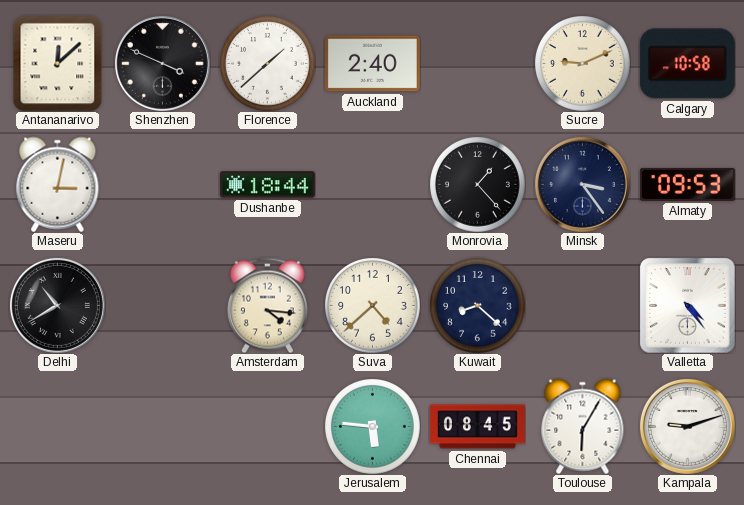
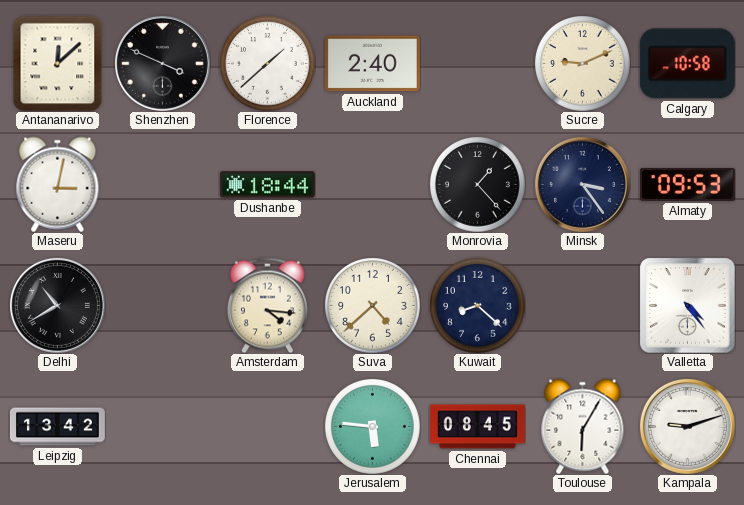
Leipzig: none -> 13:42 (57, 427)
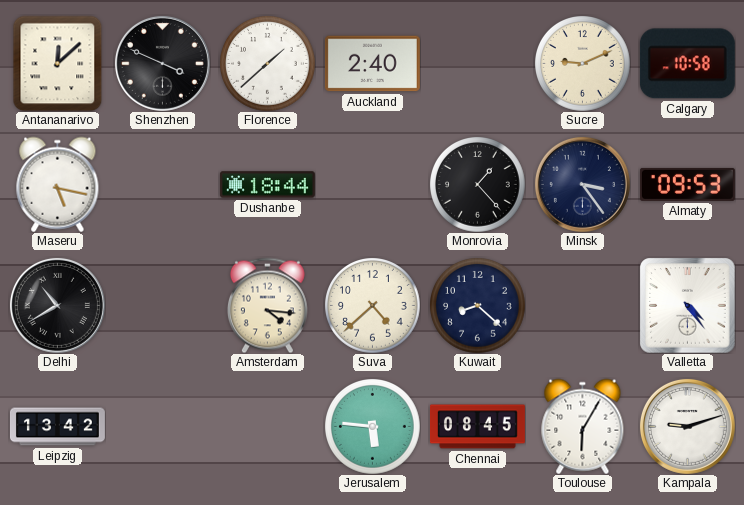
Maseru: 3:02 -> 5:17 (58, 184)
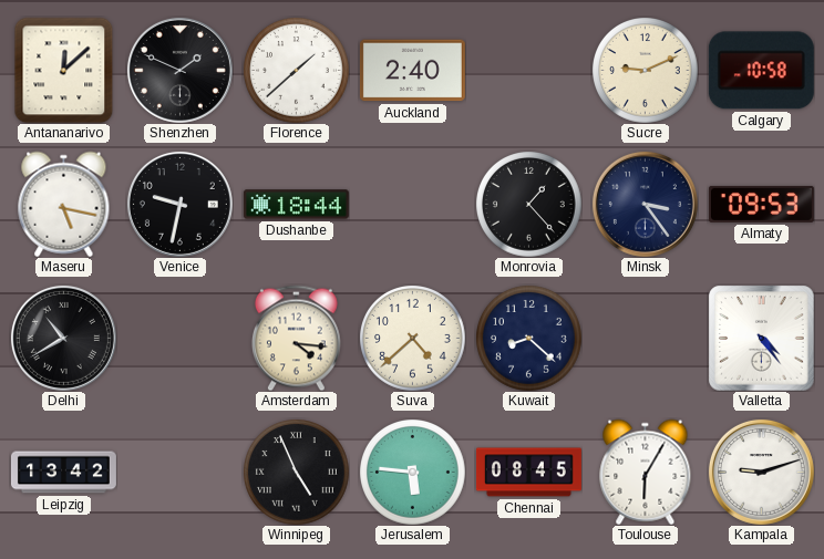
Shenzhen: 3:49 -> 1:49 (179, 70)
Venice: none -> 9:32 (179, 204)
Winnipeg: none -> 4:56 (297, 473)
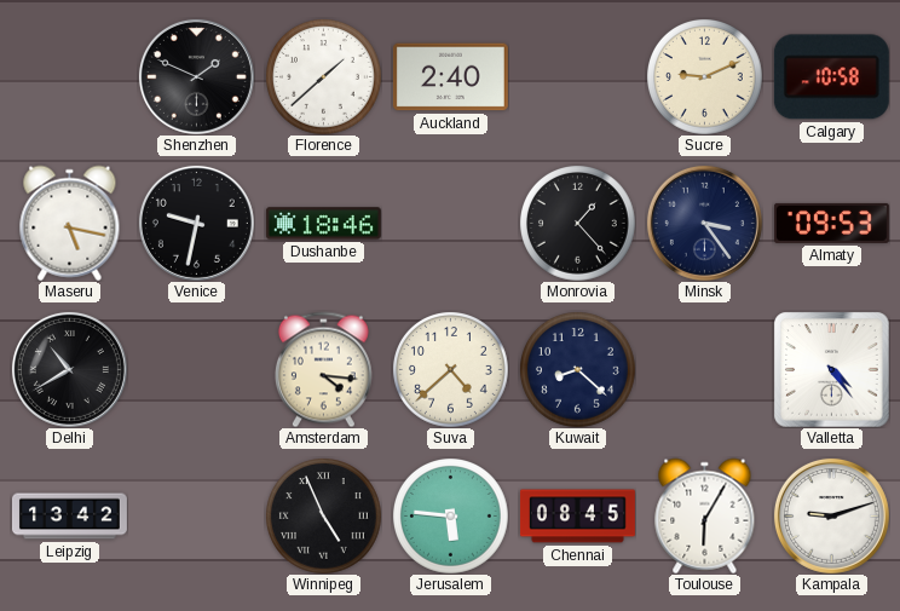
Antananarivo: 12:08 -> none (64, 70)
Dushanbe: 18:44 -> 18:46 (323, 224)
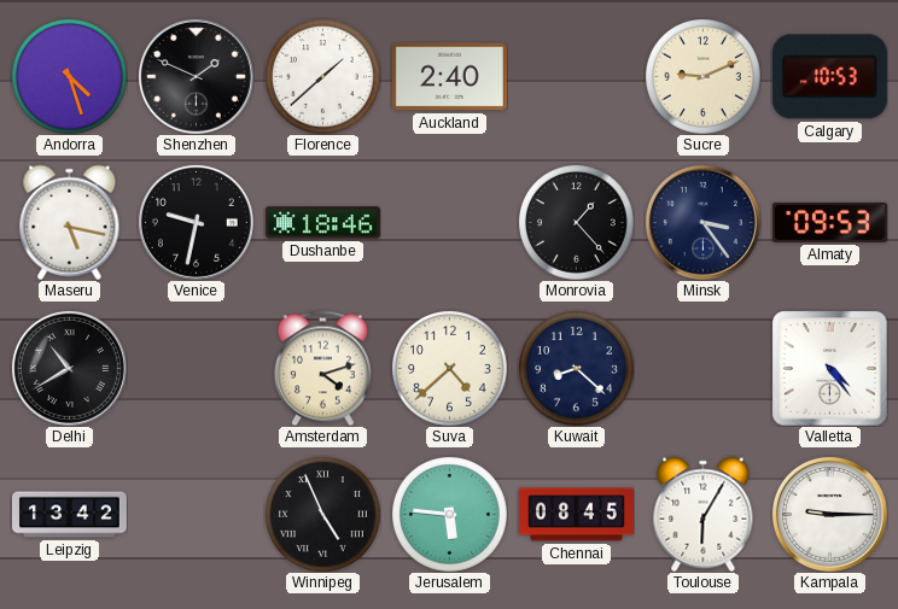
Andorra: none -> 4:27 (70, 77)
Calgary: 10:58 -> 10:53 (829, 77)
Amsterdam: 4:16 -> 4:12 (322, 368)
Kampala: 9:12 -> 9:15 (829, 514)
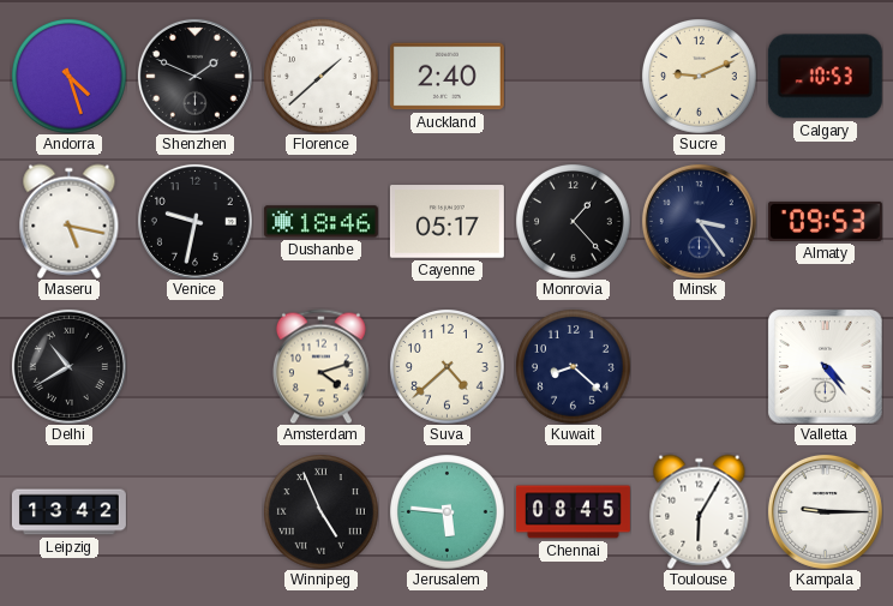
Cayenne: none -> 05:17 (446, 222)
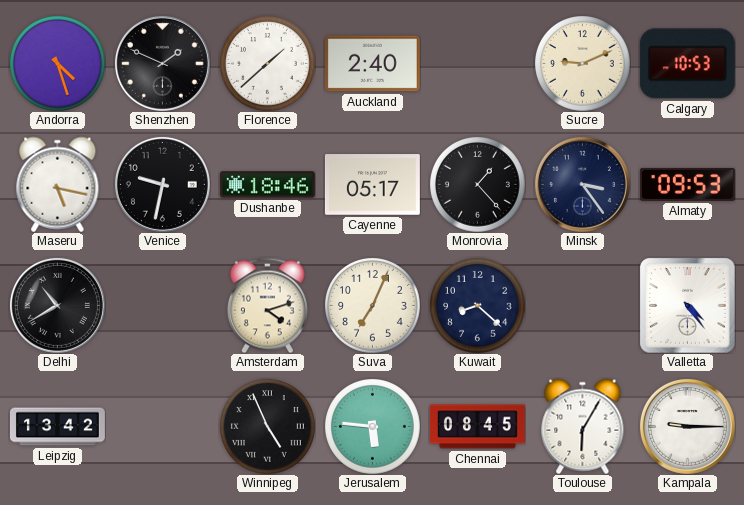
Suva: 4:38 -> 7:04 (373, 306)
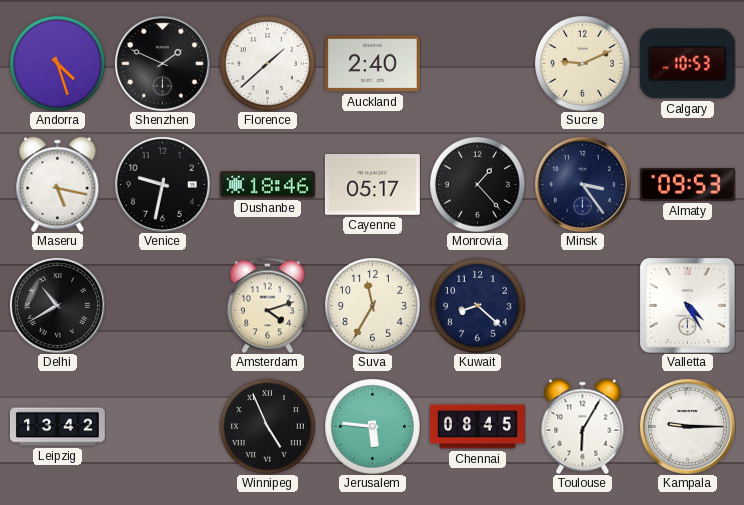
Suva: 7:04 -> 11:35 (373, 306)
Valletta: 4:24 -> 4:25 (687, 305)
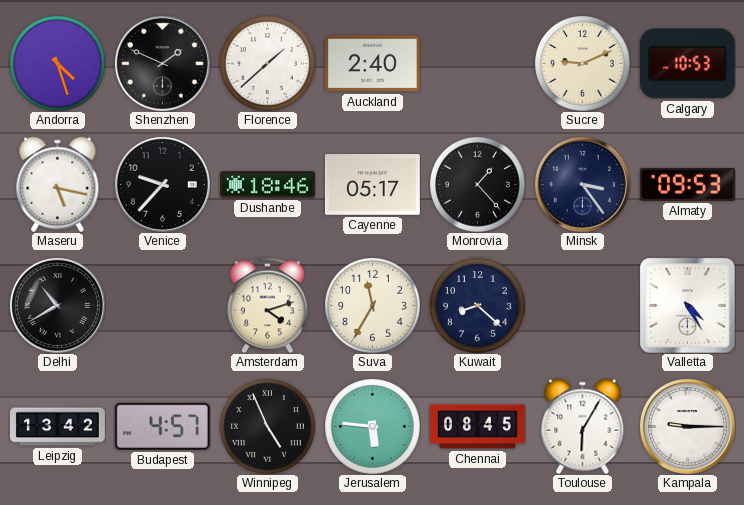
Venice: 9:32 -> 9:37 (162, 184)
Budapest: none -> 4:57 (162, 426)
